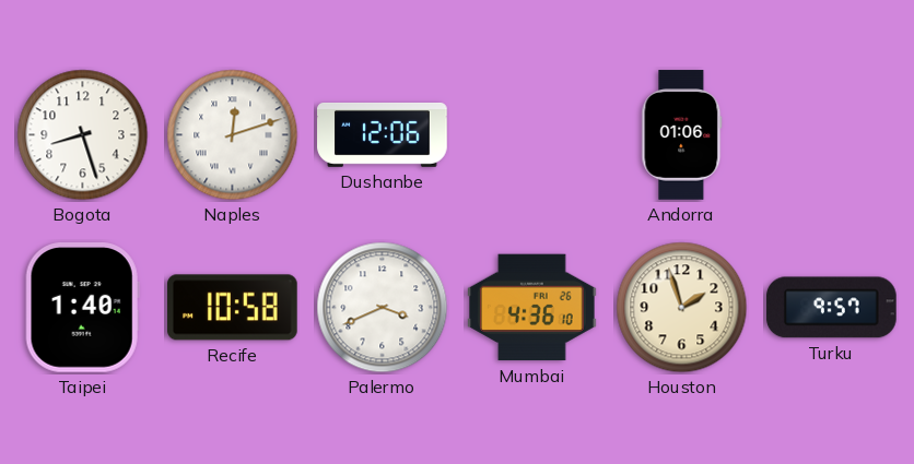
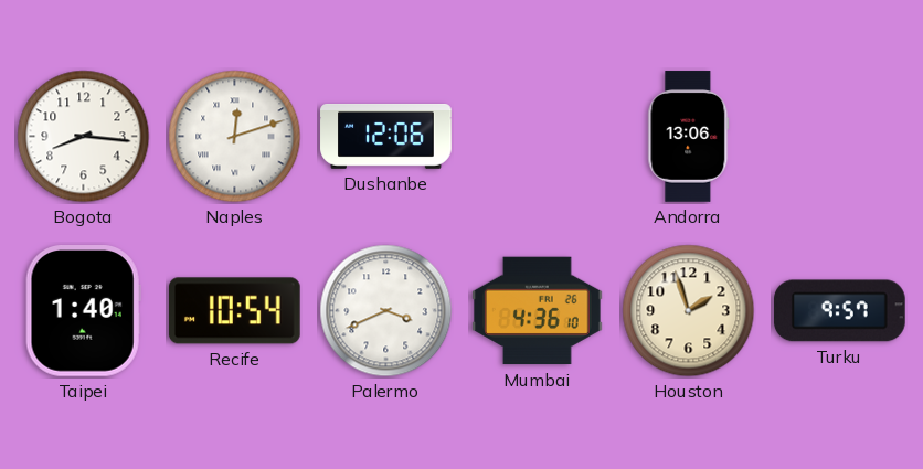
Bogota: 8:27 -> 8:16 (84, 137)
Andorra: 01:06 -> 13:06 (689, 137)
Recife: 10:58 -> 10:54 (235, 311)
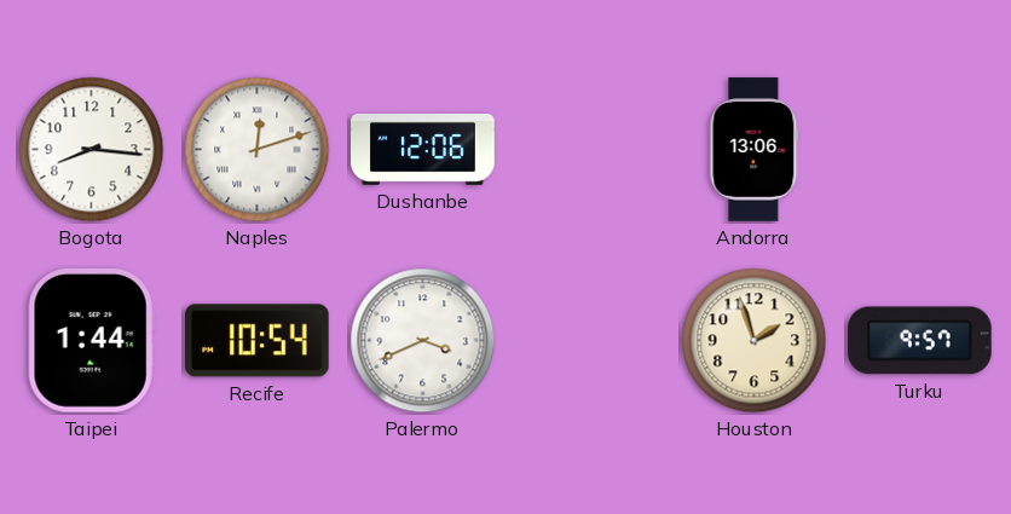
Taipei: 1:40 -> 1:44 (91, 341)
Mumbai: 4:36 -> none (538, 311)
